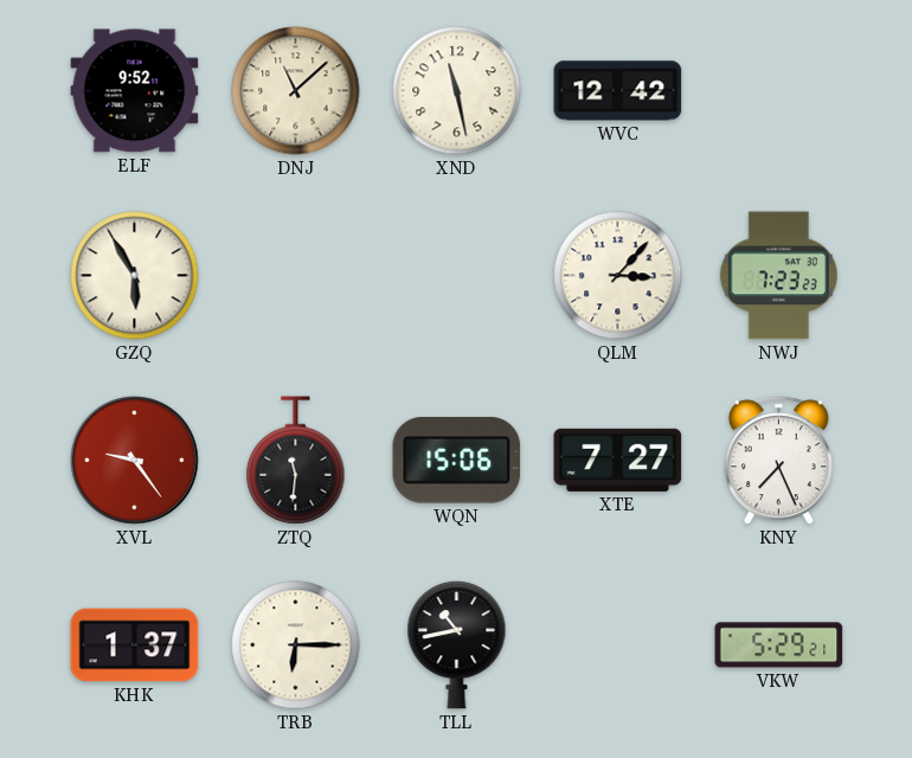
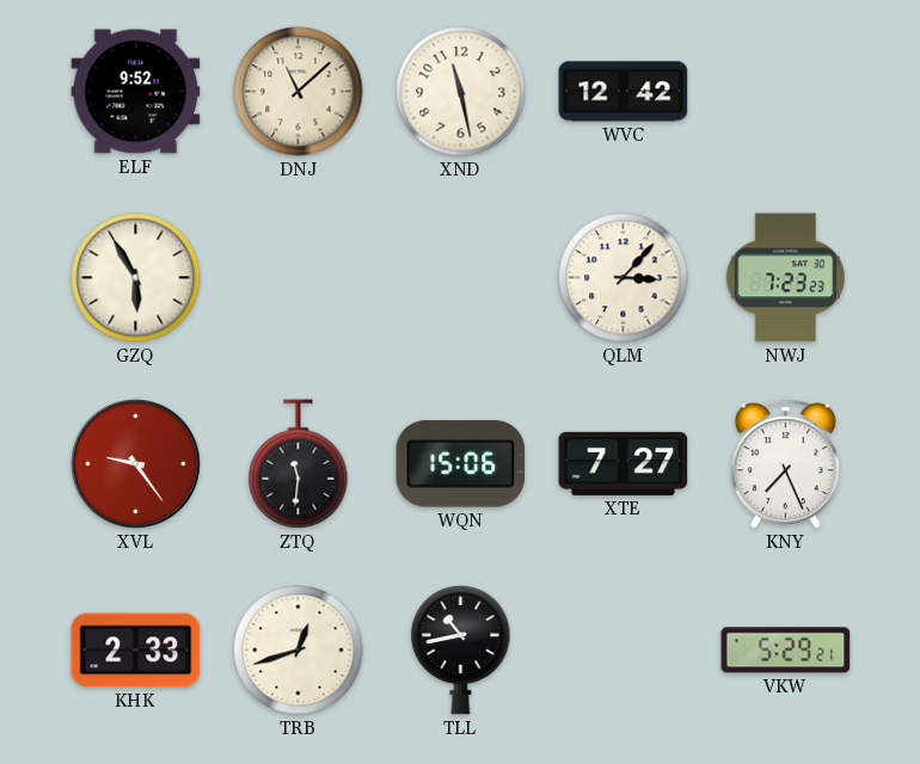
KHK: 1:37 -> 2:33 (136, 651)
TRB: 6:15 -> 12:42 (299, 651)
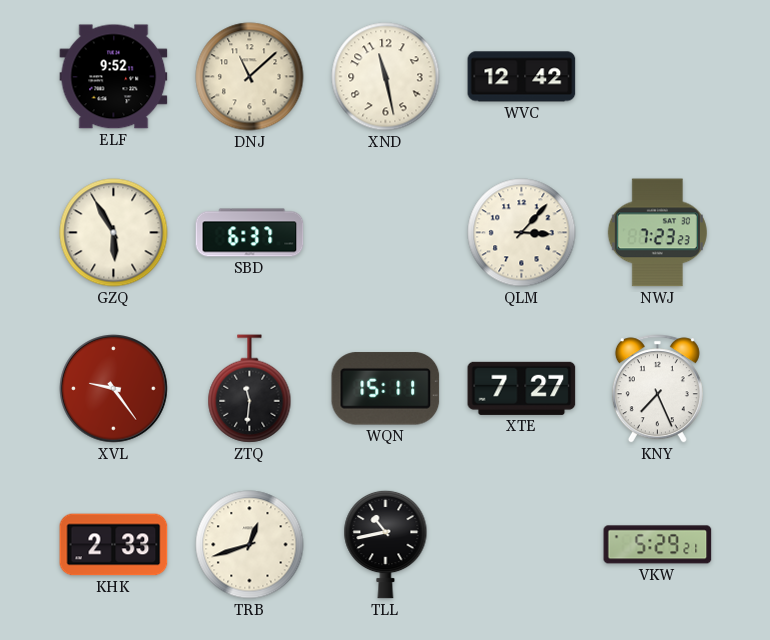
SBD: none -> 6:37 (250, 233)
WQN: 15:06 -> 15:11 (386, 389)
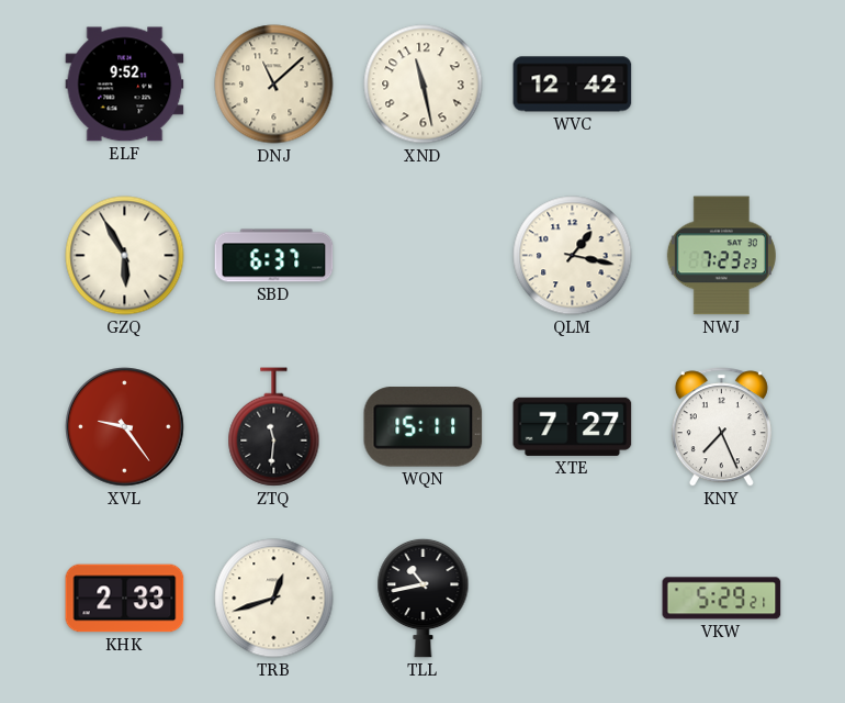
QLM: 3:07 -> 1:17 (573, 256)
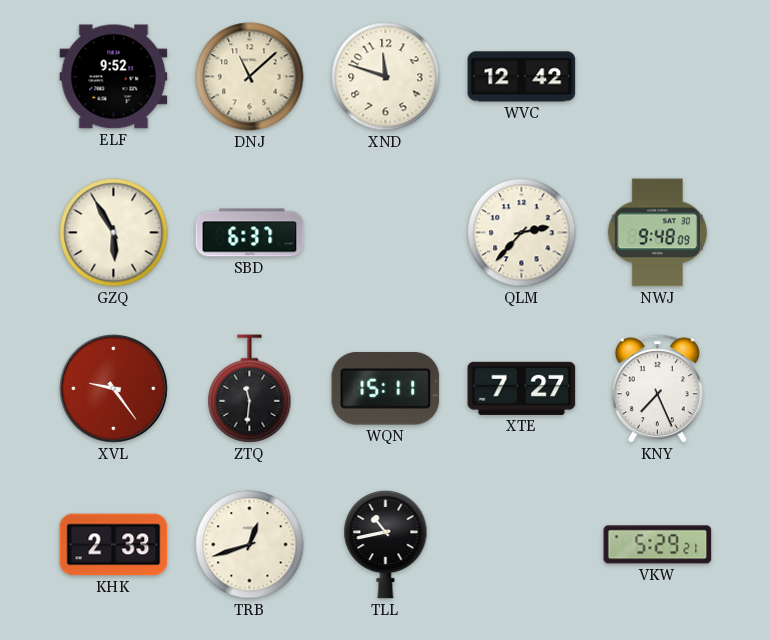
XND: 11:28 -> 11:48 (386, 77)
QLM: 1:17 -> 2:37 (522, 233)
NWJ: 7:23 -> 9:48 (657, 233)
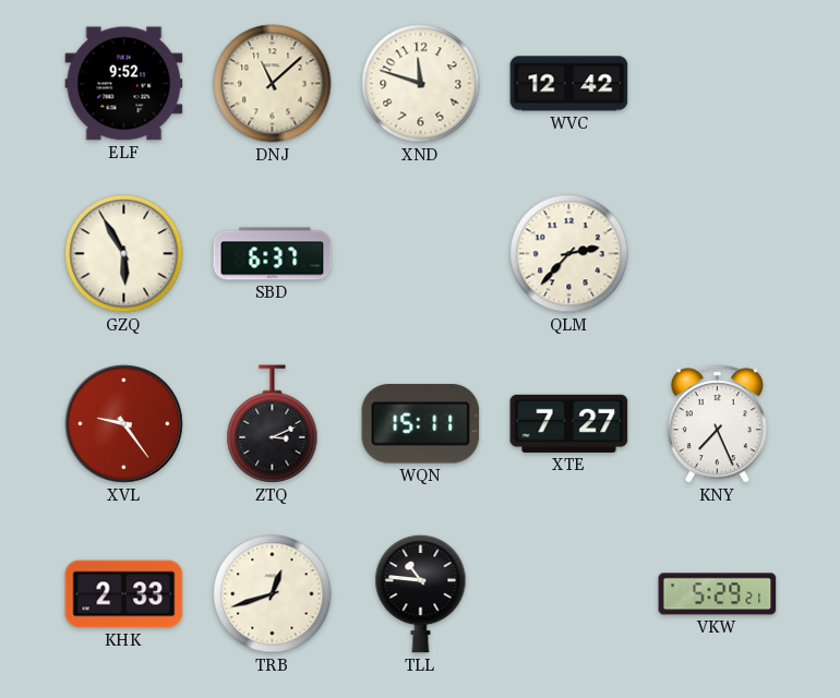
NWJ: 9:48 -> none (657, 233)
ZTQ: 11:31 -> 3:11 (273, 424)
TLL: 10:43 -> 10:46 (421, 593)
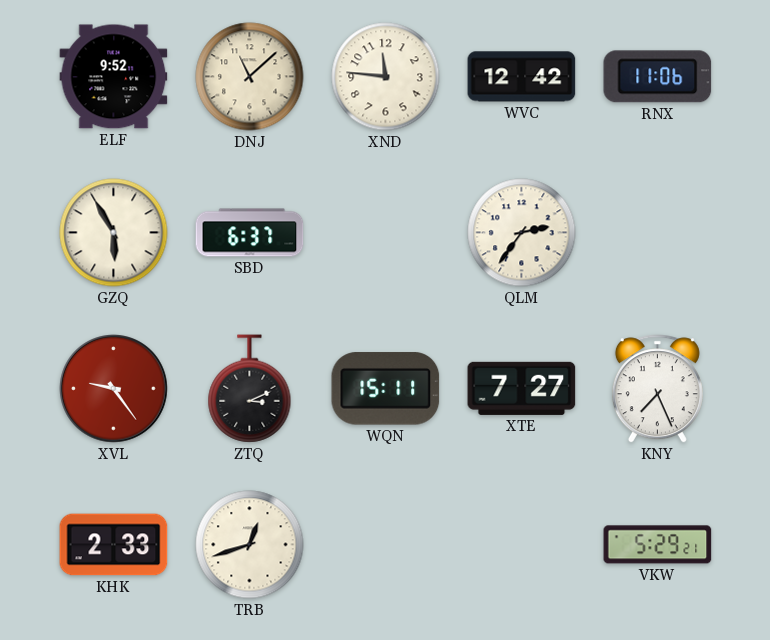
XND: 11:48 -> 11:46 (386, 77)
RNX: none -> 11:06 (658, 77)
QLM: 2:37 -> 2:36 (522, 233)
TLL: 10:46 -> none (421, 593)
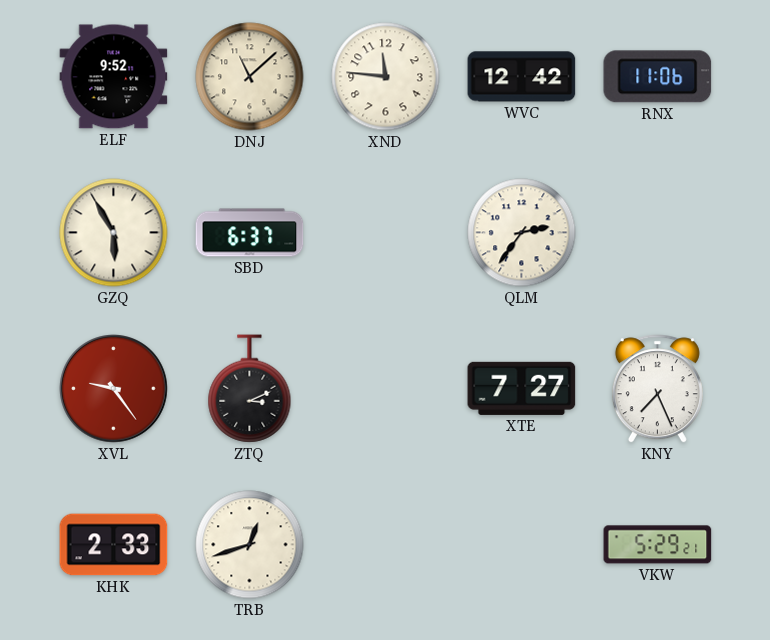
WQN: 15:11 -> none (386, 389)
